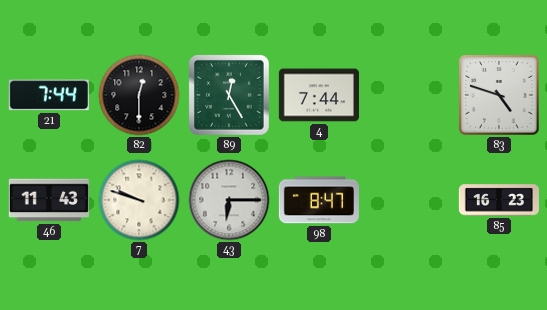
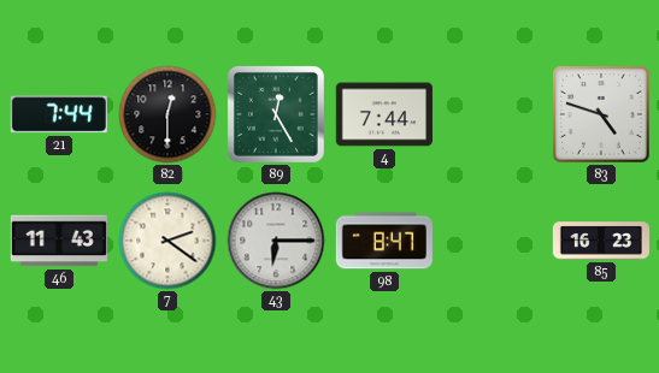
7: 9:48 -> 2:21 (167, 241)
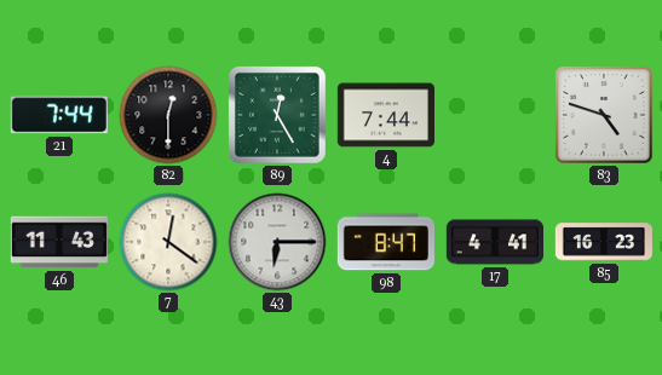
7: 2:21 -> 12:21 (168, 242)
17: none -> 4:41 (494, 242)
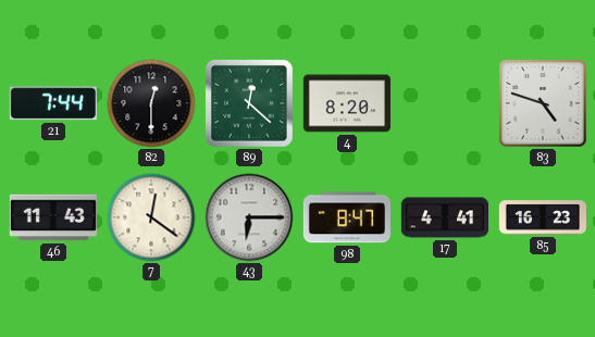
89: 12:25 -> 12:22 (250, 104)
4: 7:44 -> 8:20 (347, 103)
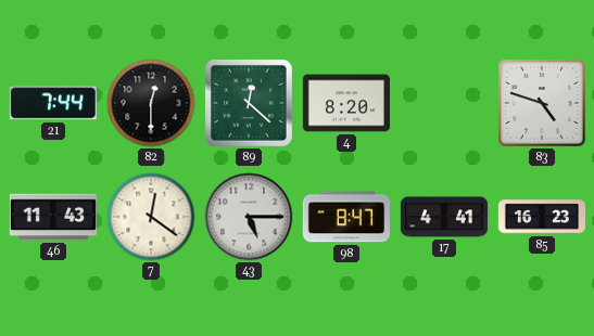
43: 6:15 -> 5:15 (249, 217)
